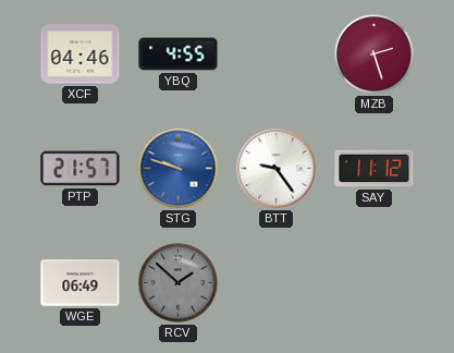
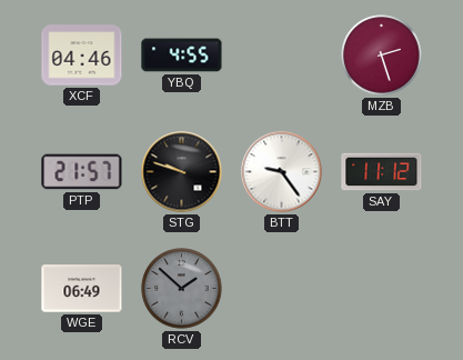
STG dial: blue -> black (182, 172)
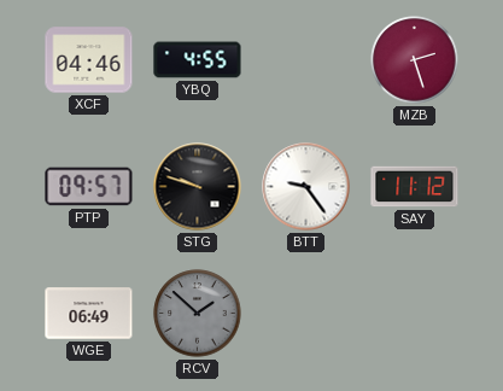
PTP: 21:57 -> 09:57 (89, 187)
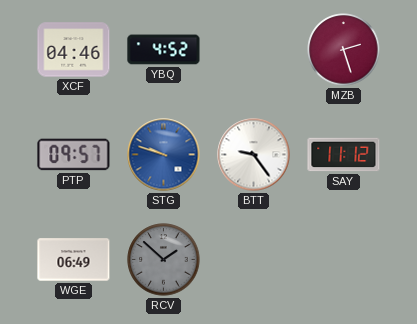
YBQ: 4:55 -> 4:52 (164, 50)
STG dial: black -> blue (164, 155)
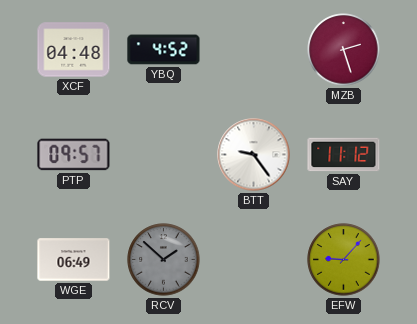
XCF: 04:46 -> 04:48 (74, 50)
STG: 9:48 -> none (164, 155)
EFW: none -> 9:07 (344, 260)
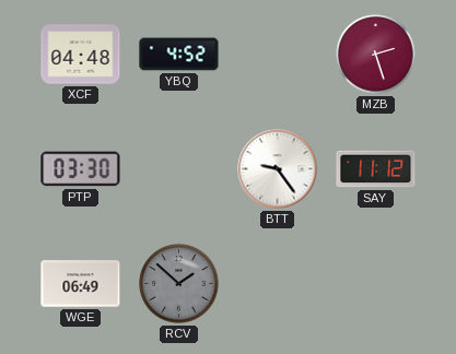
PTP: 09:57 -> 03:30 (81, 169)
EFW: 9:07 -> none (344, 260)
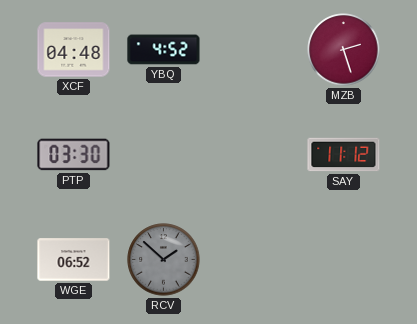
BTT: 9:24 -> none (278, 169)
WGE: 06:49 -> 06:52 (74, 260)
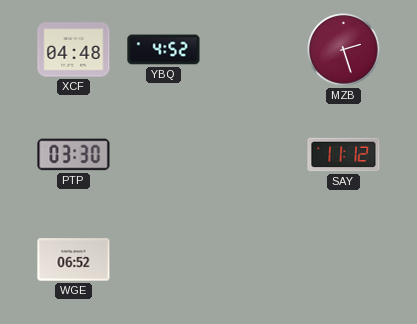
RCV: 1:52 -> none (164, 260)
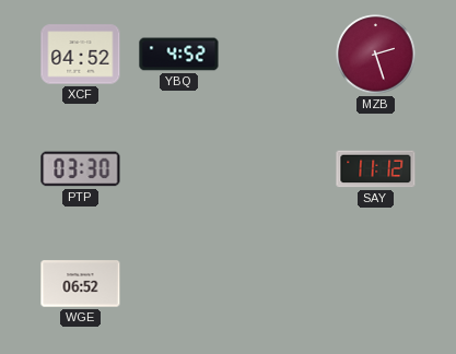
XCF: 04:48 -> 04:52 (81, 55)
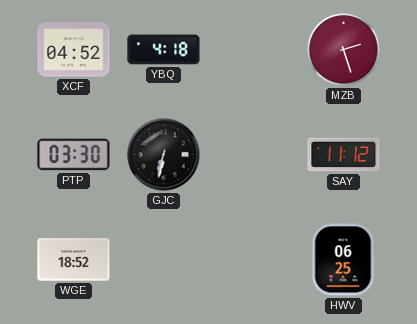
YBQ: 4:52 -> 4:18 (164, 50)
GJC: none -> 6:32 (164, 155)
WGE: 06:52 -> 18:52 (74, 260)
HWV: none -> 06:25 (343, 260)
